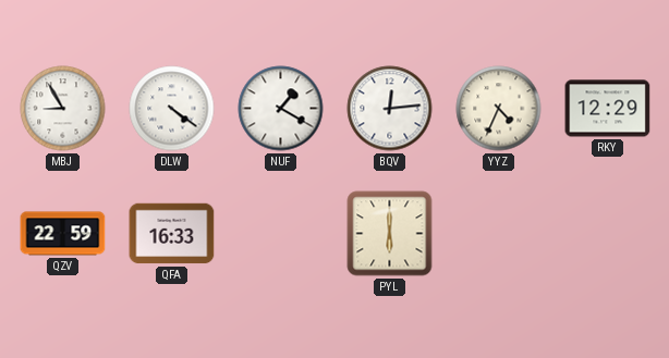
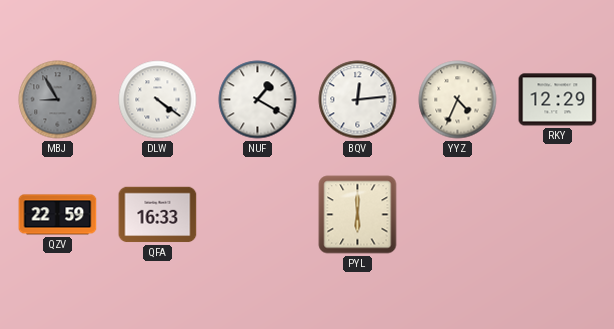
MBJ dial: white -> grey (58, 100)
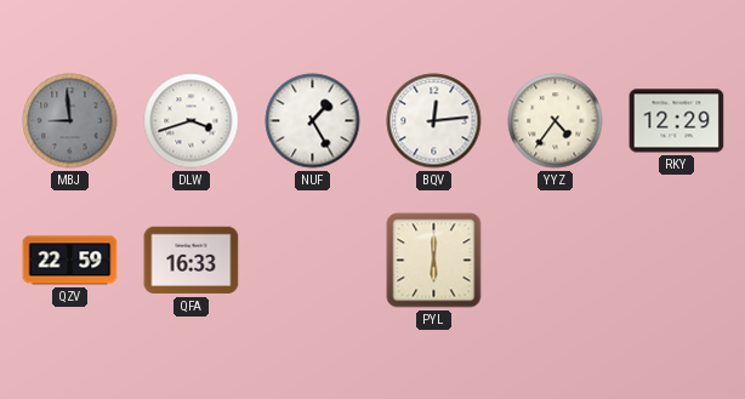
MBJ: 8:55 -> 8:59 (70, 121)
DLW: 4:21 -> 3:42 (192, 121)
NUF: 1:20 -> 1:25 (313, 121)
YYZ: 4:34 -> 4:36 (556, 121)
